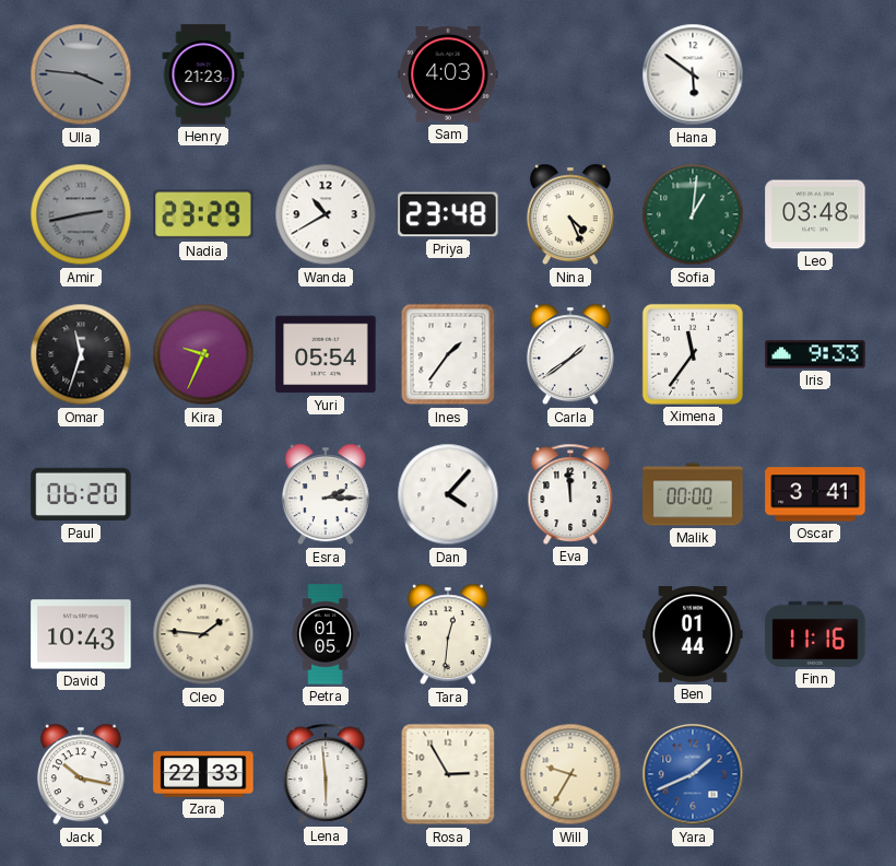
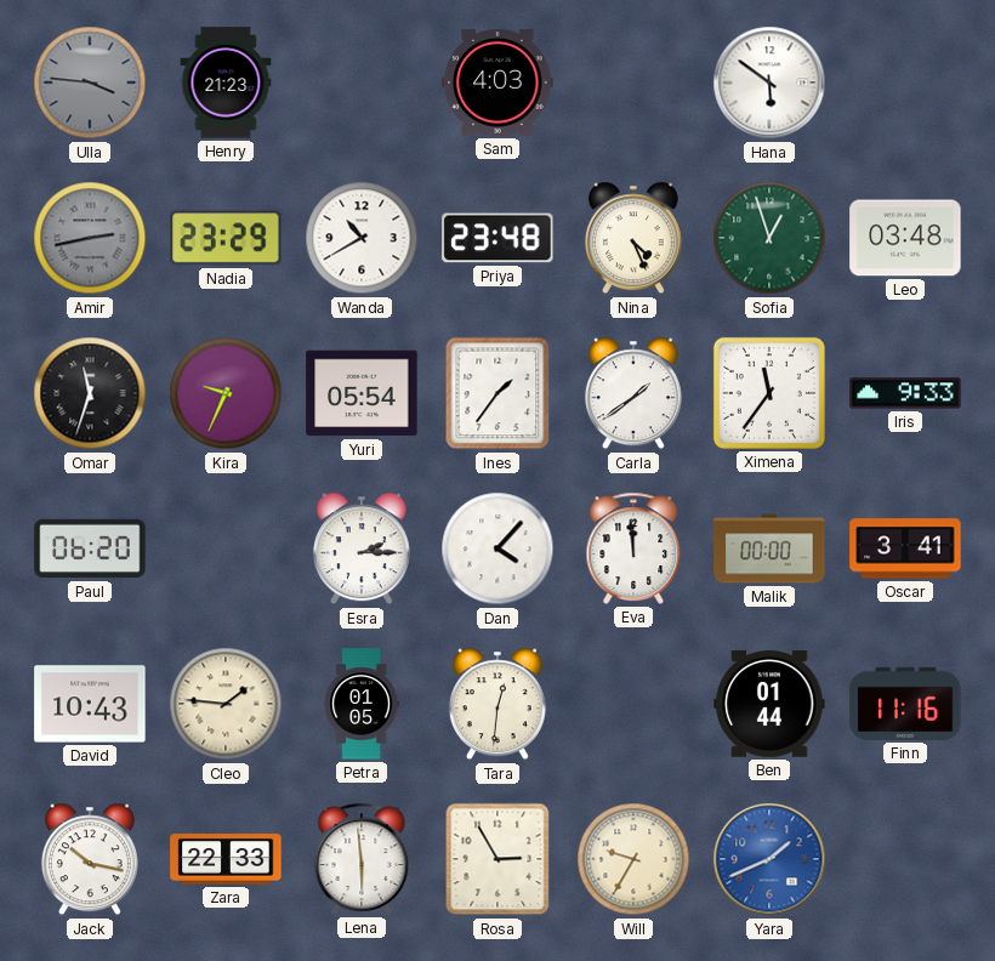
Sofia: 1:01 -> 12:57 (769, 238)
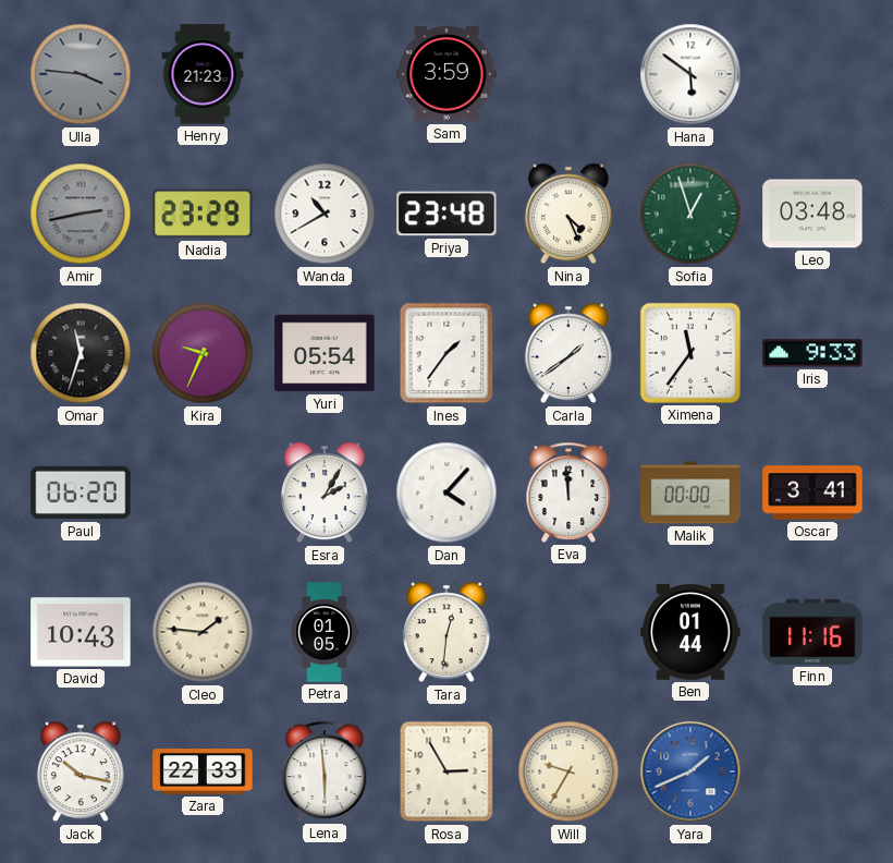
Sam: 4:03 -> 3:59 (447, 74)
Esra: 2:15 -> 2:05 (325, 493)
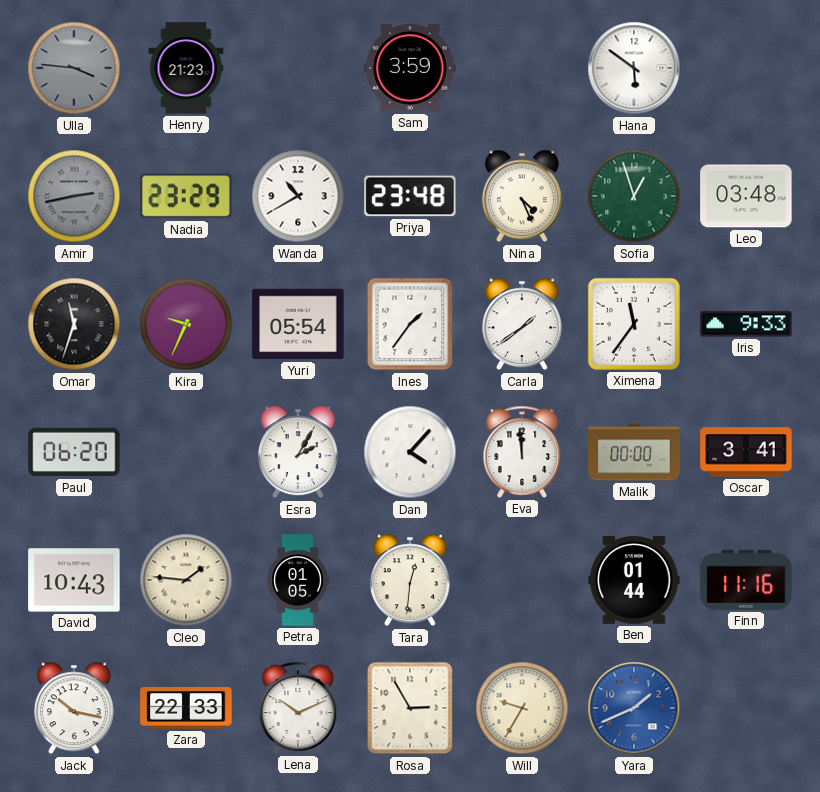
Lena: 5:59 -> 10:11 (298, 708)
